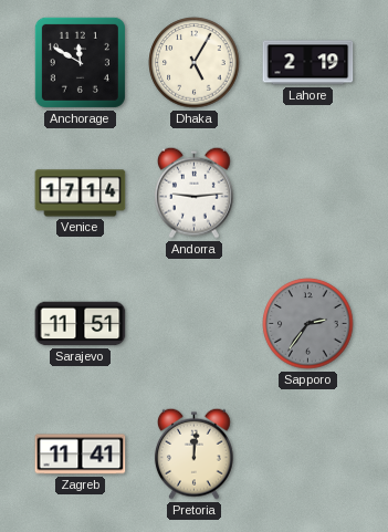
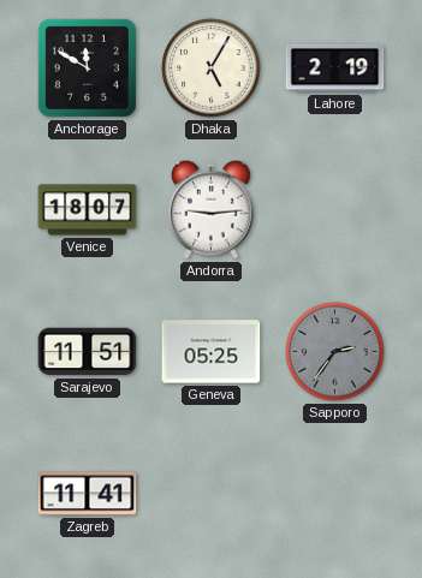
Venice: 17:14 -> 18:07 (88, 210)
Geneva: none -> 05:25 (212, 352)
Pretoria: 12:01 -> none (193, 453)
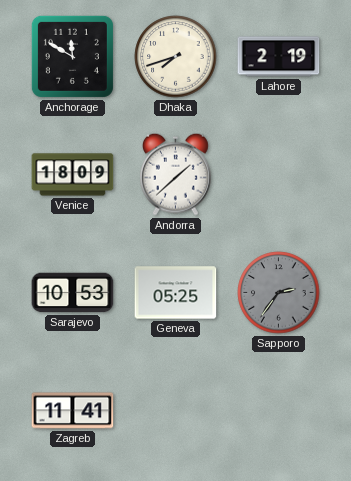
Dhaka: 5:05 -> 7:42 (176, 57)
Venice: 18:07 -> 18:09 (73, 175)
Andorra: 9:14 -> 1:38 (175, 174)
Sarajevo: 11:51 -> 10:53 (73, 293)
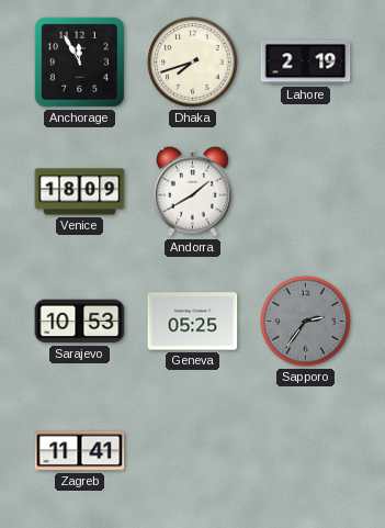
Anchorage: 11:50 -> 11:55 (79, 61)
Andorra: 1:38 -> 1:40 (192, 191)
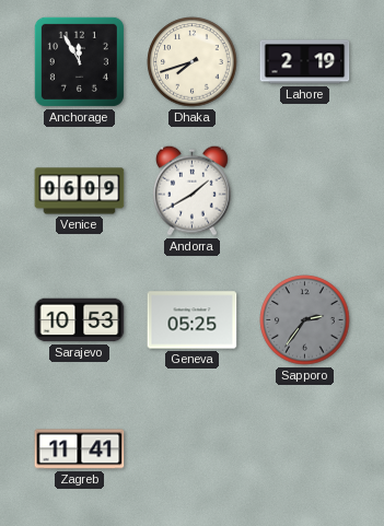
Venice: 18:09 -> 06:09 (80, 191)
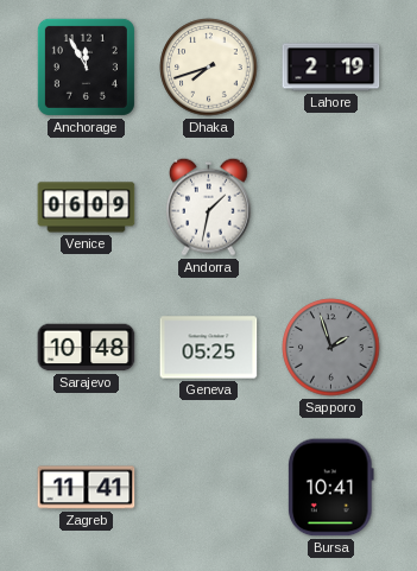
Andorra: 1:40 -> 1:32 (208, 207)
Sarajevo: 10:53 -> 10:48 (87, 348)
Sapporo: 2:36 -> 1:57 (331, 348)
Bursa: none -> 10:41 (330, 488)
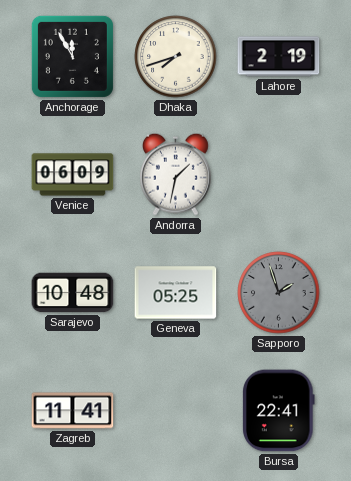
Bursa: 10:41 -> 22:41 (278, 411)
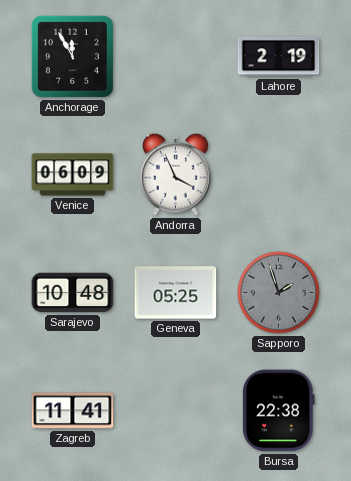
Dhaka: 7:42 -> none (176, 57)
Andorra: 1:32 -> 3:56 (175, 174)
Bursa: 22:41 -> 22:38 (278, 411)
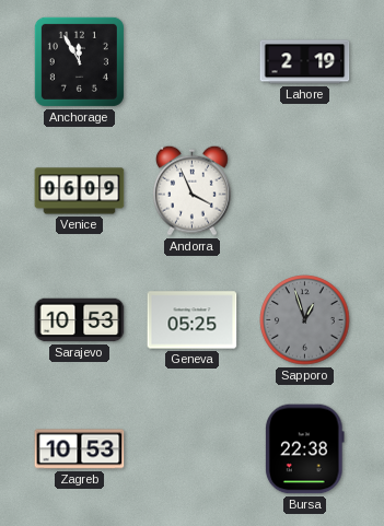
Sarajevo: 10:48 -> 10:53 (80, 320)
Sapporo: 1:57 -> 12:57 (305, 320)
Zagreb: 11:41 -> 10:53 (80, 449)
